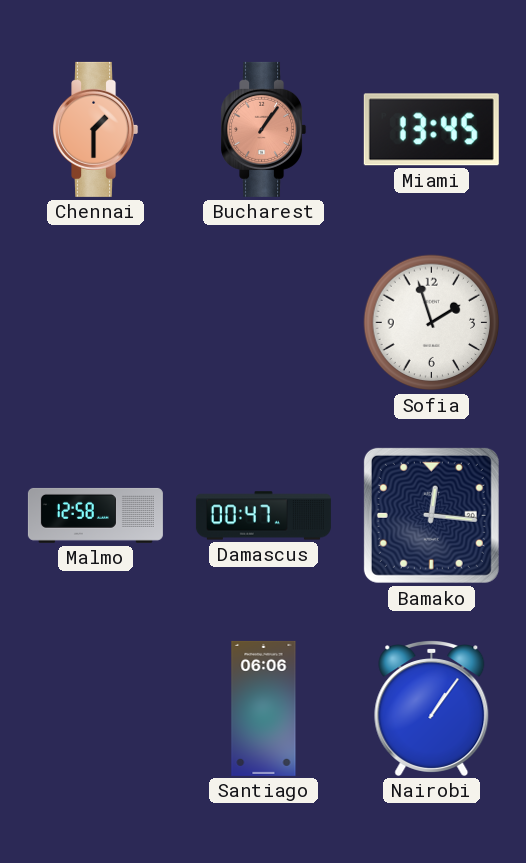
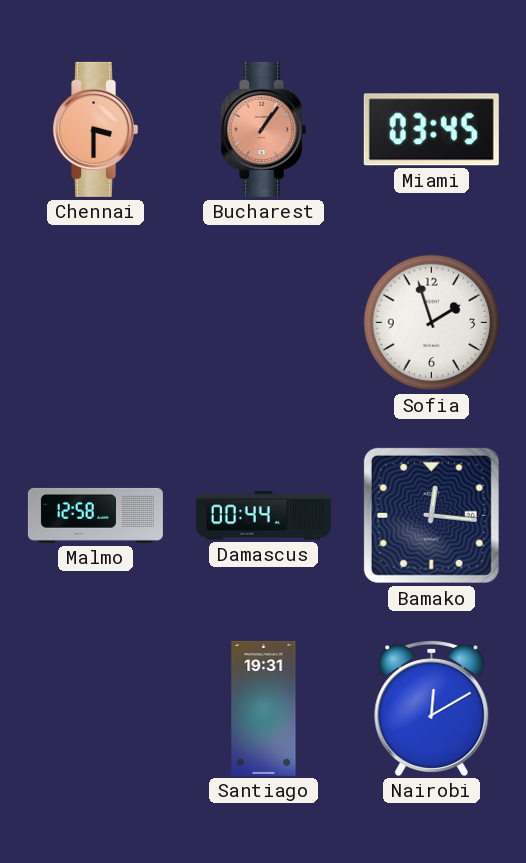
Chennai: 1:30 -> 3:30 (96, 129)
Miami: 13:45 -> 03:45 (431, 130)
Damascus: 00:47 -> 00:44 (263, 516)
Santiago: 06:06 -> 19:31 (264, 708)
Nairobi: 1:06 -> 12:10 (432, 709)
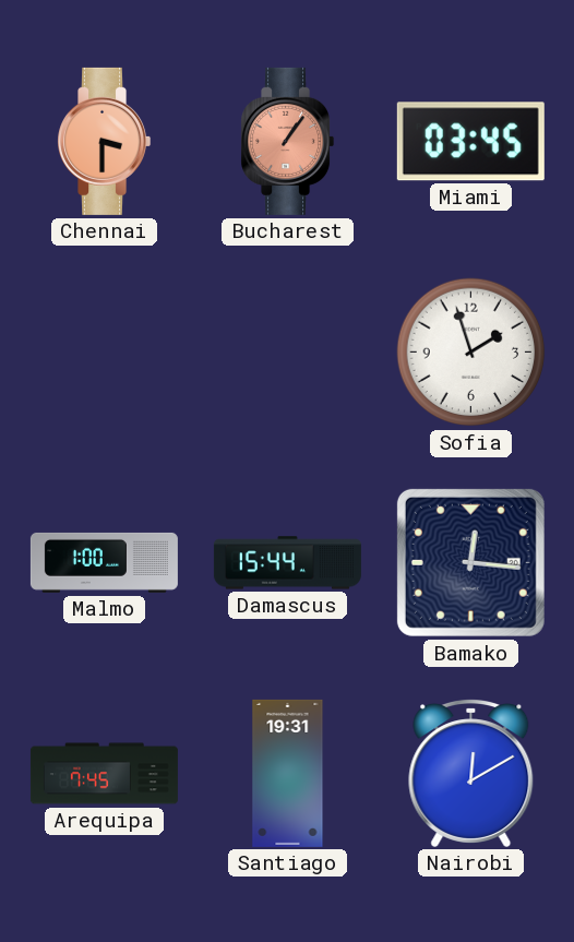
Malmo: 12:58 -> 1:00 (104, 562)
Damascus: 00:44 -> 15:44 (287, 563)
Arequipa: none -> 7:45 (104, 774)
